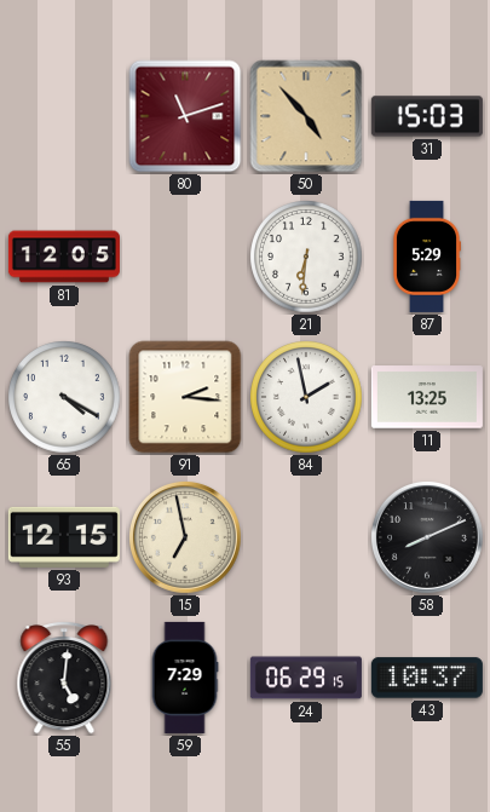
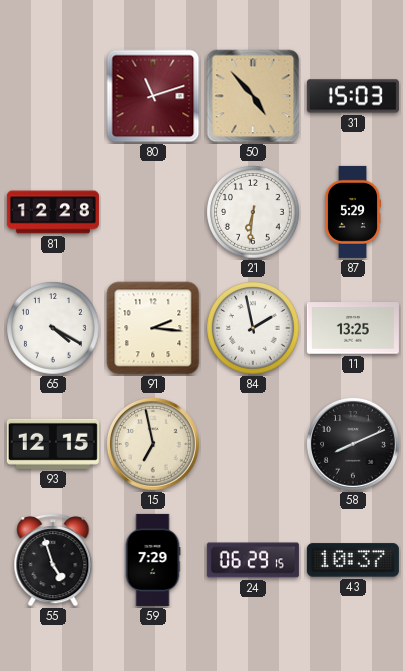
81: 12:05 -> 12:28 (53, 212)
55: 5:01 -> 4:57 (53, 560)
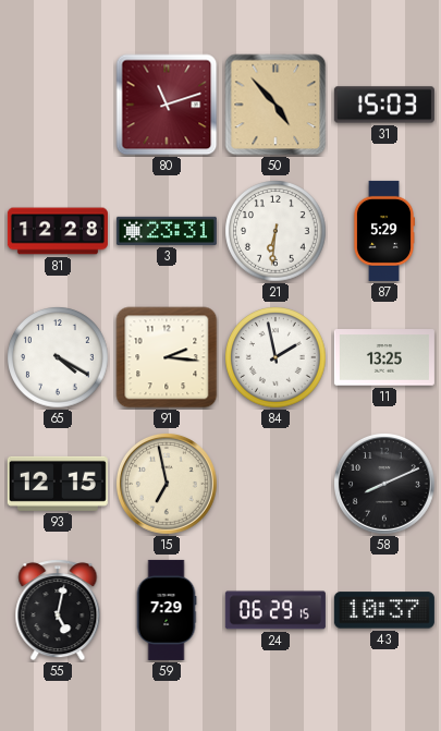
3: none -> 23:31 (167, 231)
55: 4:57 -> 5:02 (58, 610)
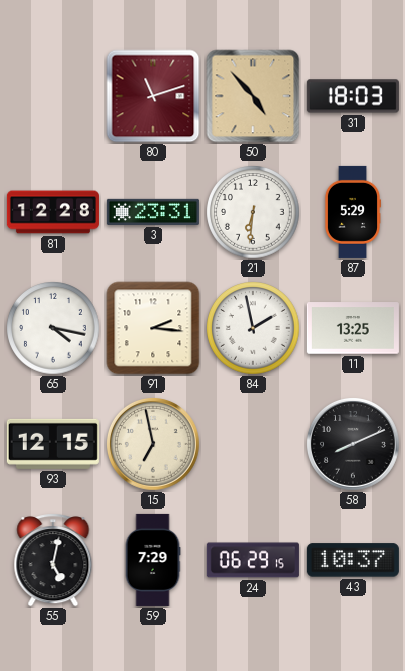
31: 15:03 -> 18:03 (353, 96)
65: 4:20 -> 4:17 (53, 328)
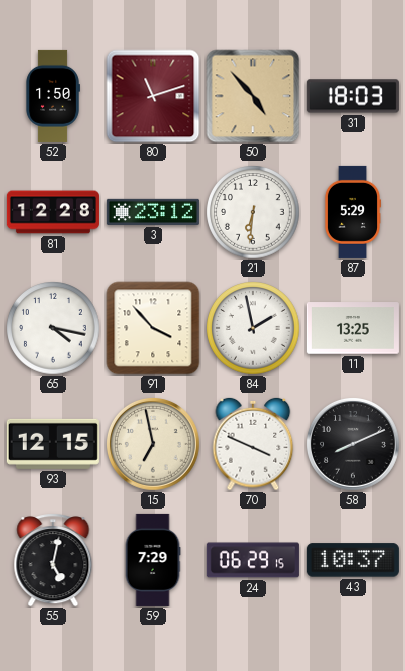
52: none -> 1:50 (53, 96)
3: 23:31 -> 23:12 (153, 212)
91: 2:16 -> 3:53 (153, 328)
70: none -> 3:49 (253, 444)
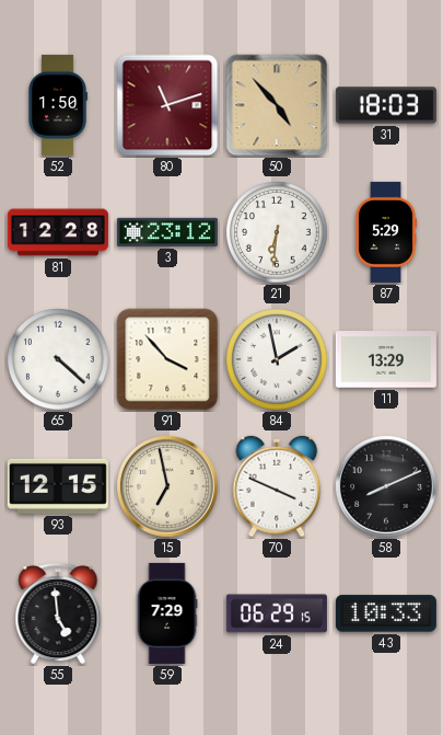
65: 4:17 -> 4:22 (58, 359)
11: 13:25 -> 13:29 (386, 359)
55: 5:02 -> 4:59 (58, 613)
43: 10:37 -> 10:33 (386, 613)
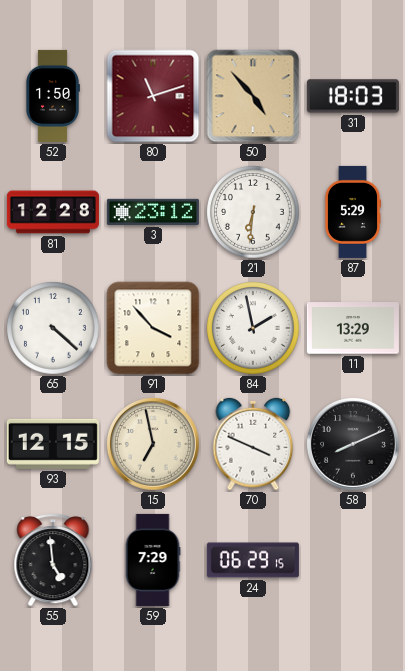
43: 10:33 -> none (386, 613)
